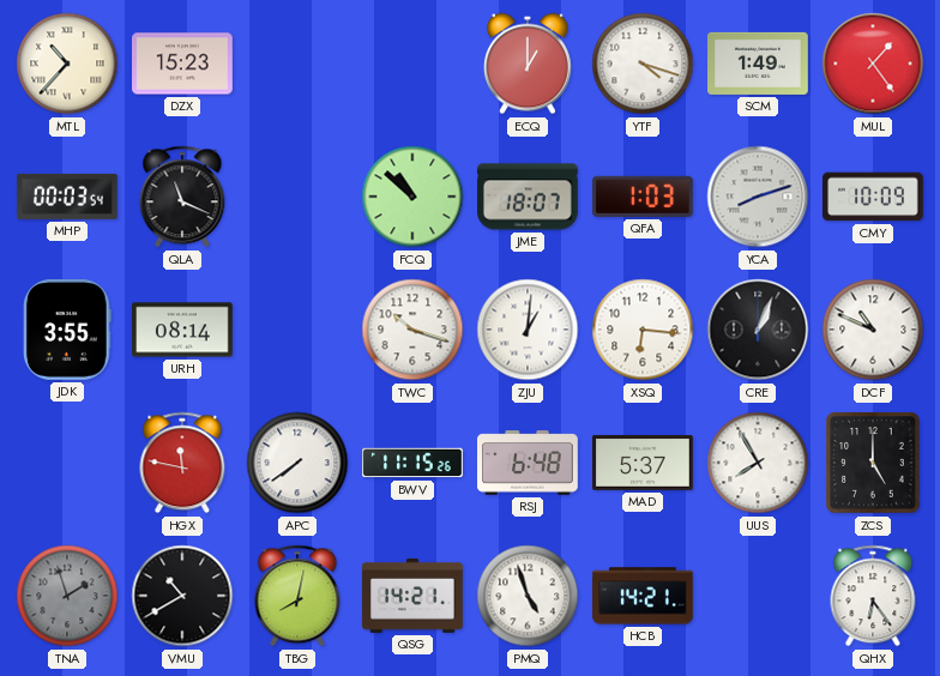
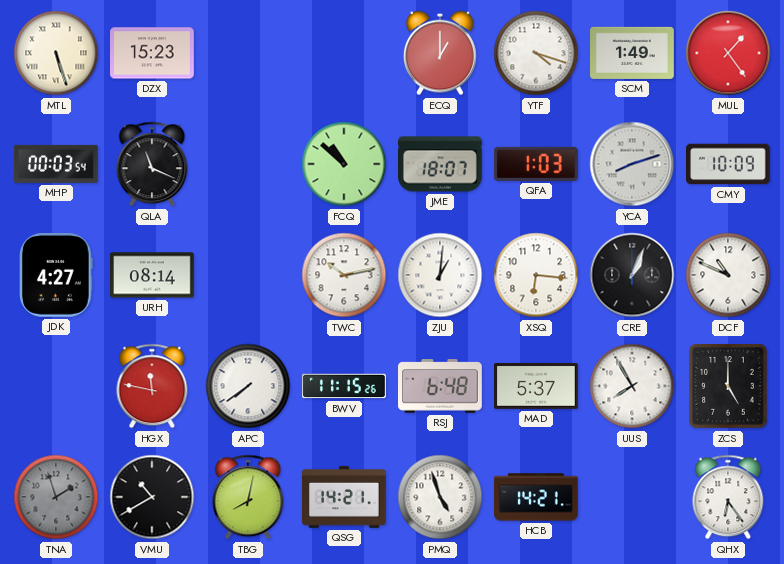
MTL: 10:37 -> 5:27 (56, 53)
JDK: 3:55 -> 4:27 (57, 276)
TWC: 10:18 -> 10:13 (344, 275)
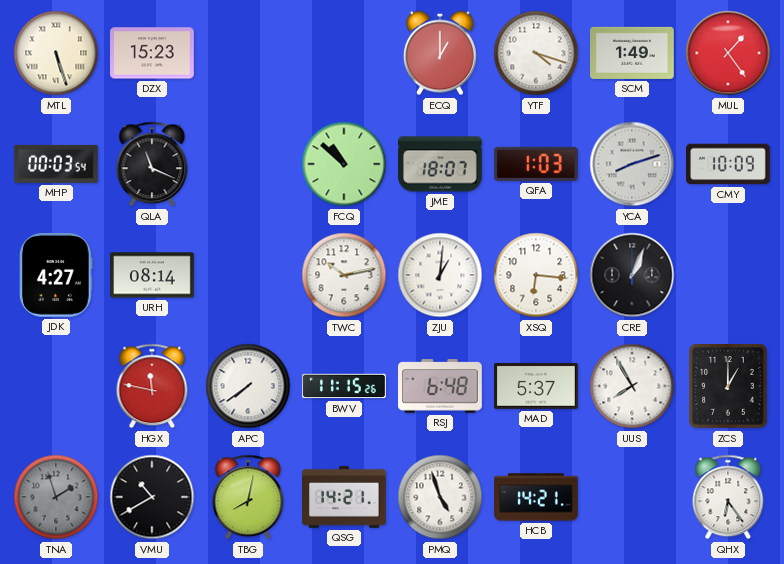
DCF: 10:49 -> none (728, 275)
ZCS: 5:00 -> 1:00 (728, 386)
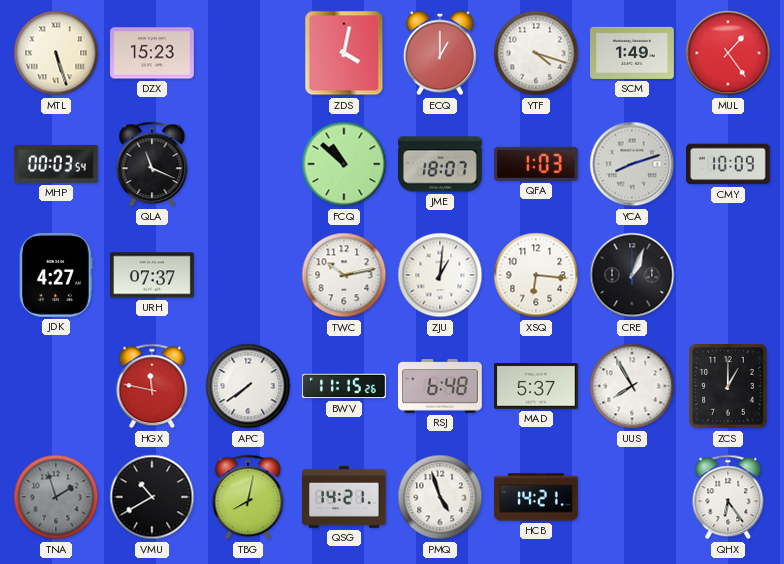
ZDS: none -> 4:02 (344, 53)
URH: 08:14 -> 07:37 (153, 275)
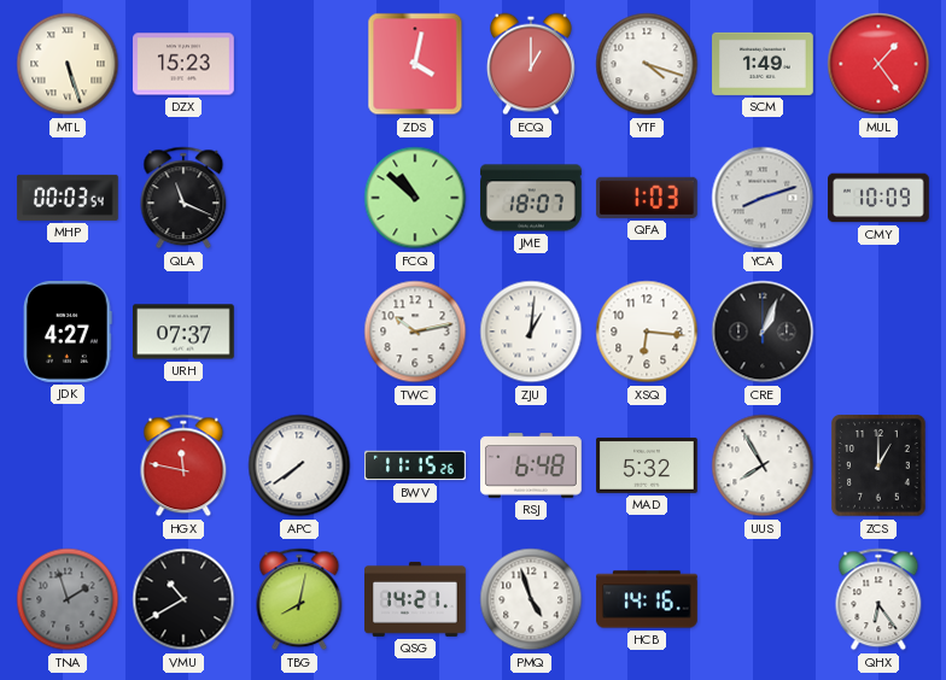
MAD: 5:37 -> 5:32 (648, 465)
HCB: 14:21 -> 14:16 (648, 599)
